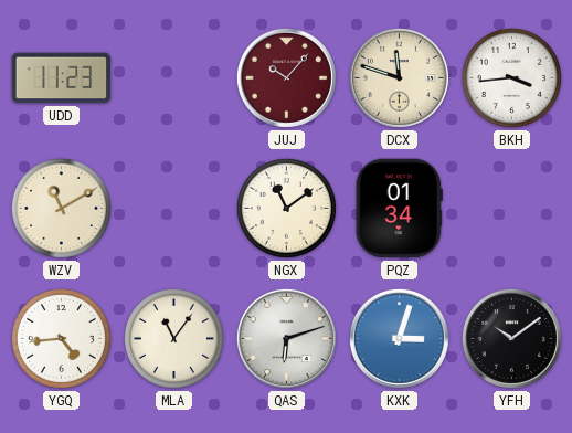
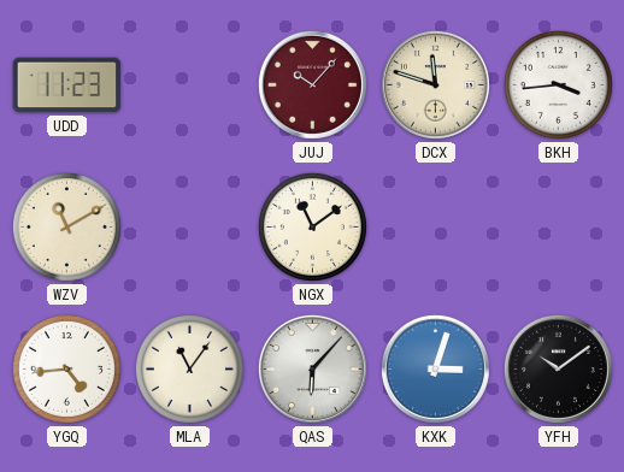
PQZ: 01:34 -> none (399, 209)
QAS: 6:12 -> 6:07 (312, 368)
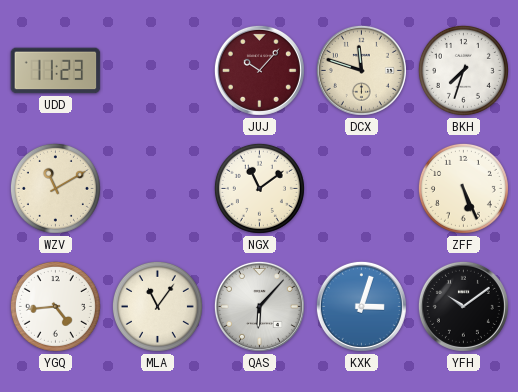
BKH: 3:44 -> 7:33 (463, 70)
ZFF: none -> 5:26 (463, 188)
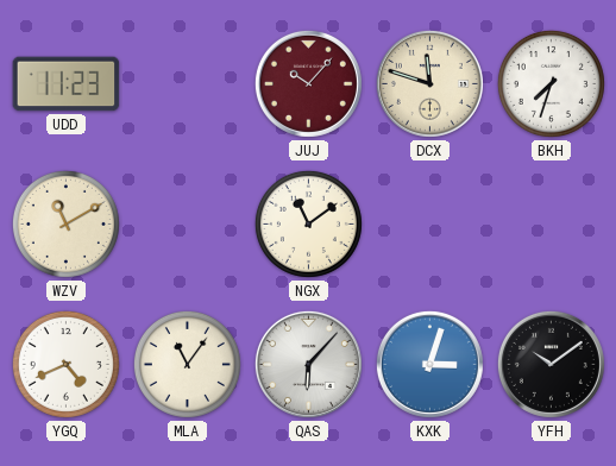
ZFF: 5:26 -> none (463, 188)
YGQ: 4:44 -> 4:41 (65, 364)
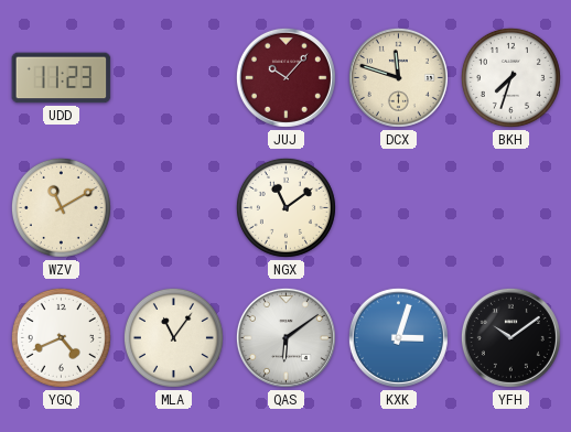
QAS: 6:07 -> 6:09 (285, 337)
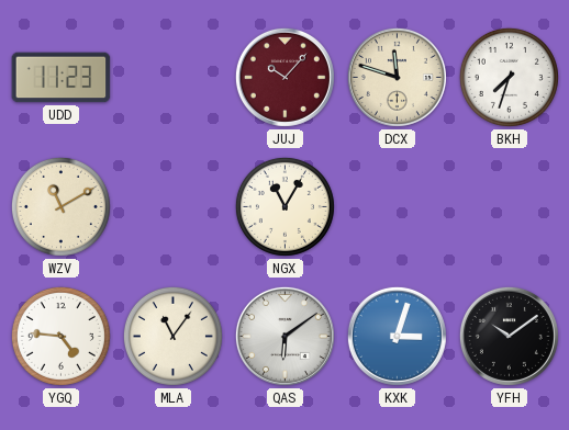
NGX: 11:09 -> 11:05 (284, 206)
YGQ: 4:41 -> 4:46 (60, 336)
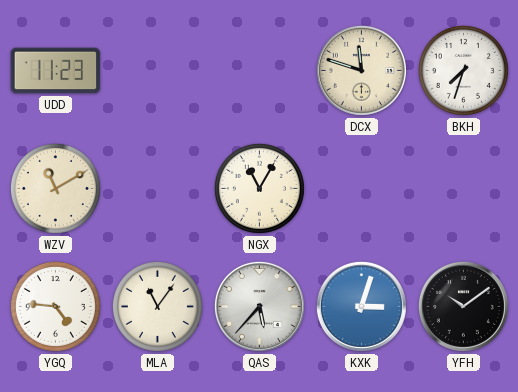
JUJ: 10:07 -> none (284, 77)
QAS: 6:09 -> 5:37 (259, 306)
